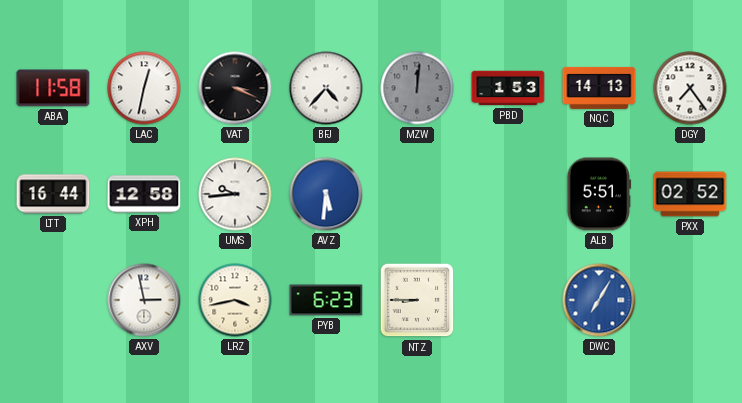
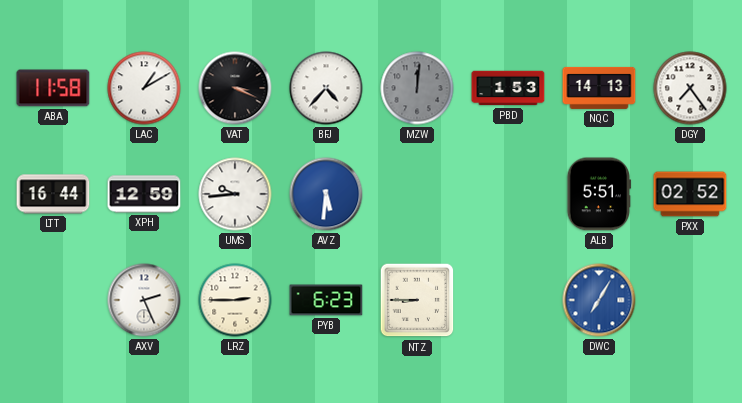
LAC: 12:32 -> 1:10 (144, 88)
XPH: 12:58 -> 12:59 (144, 194)
AXV: 2:58 -> 2:26 (144, 300)
LRZ: 3:43 -> 2:45 (235, 300)
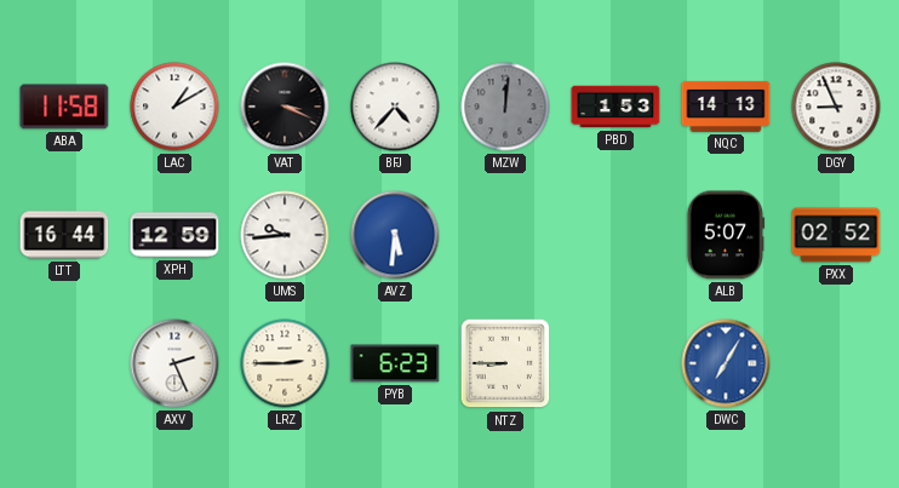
DGY: 7:24 -> 8:56 (836, 107)
ALB: 5:51 -> 5:07 (726, 235)
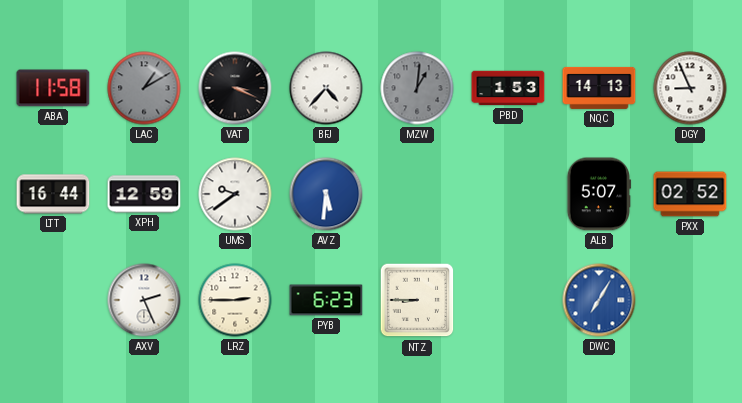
LAC dial: white -> grey (144, 88)
MZW: 12:01 -> 1:01 (417, 88)
UMS: 9:44 -> 9:39 (235, 194)
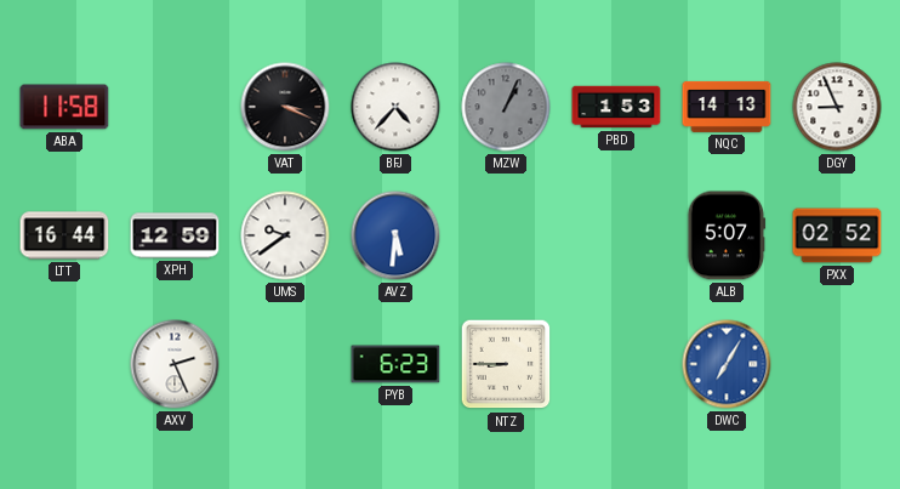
LAC: 1:10 -> none (144, 88)
MZW: 1:01 -> 1:04 (506, 107)
LRZ: 2:45 -> none (235, 300)
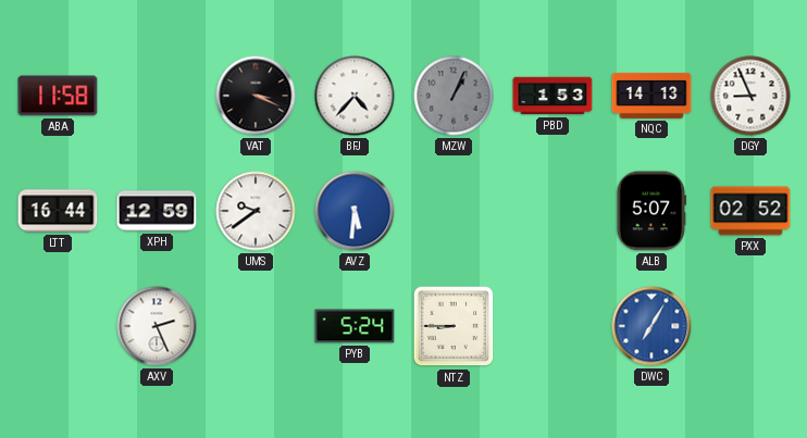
PYB: 6:23 -> 5:24 (355, 326)
